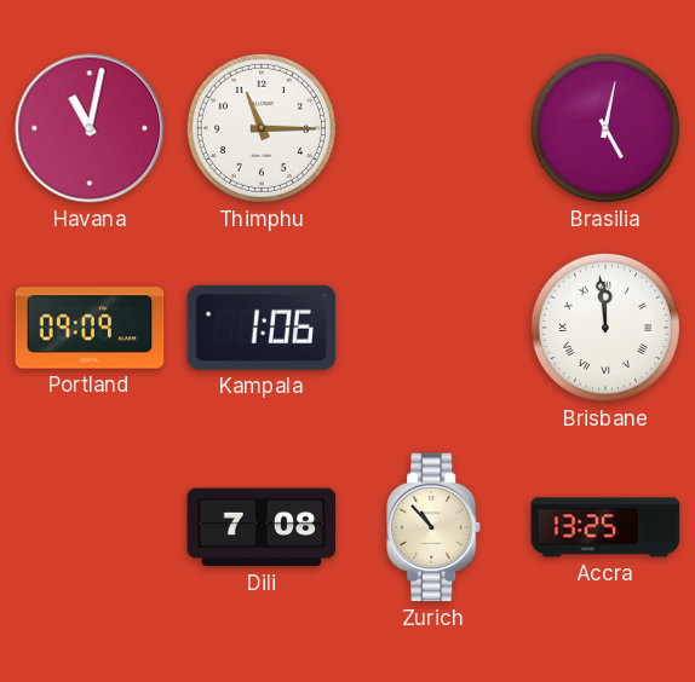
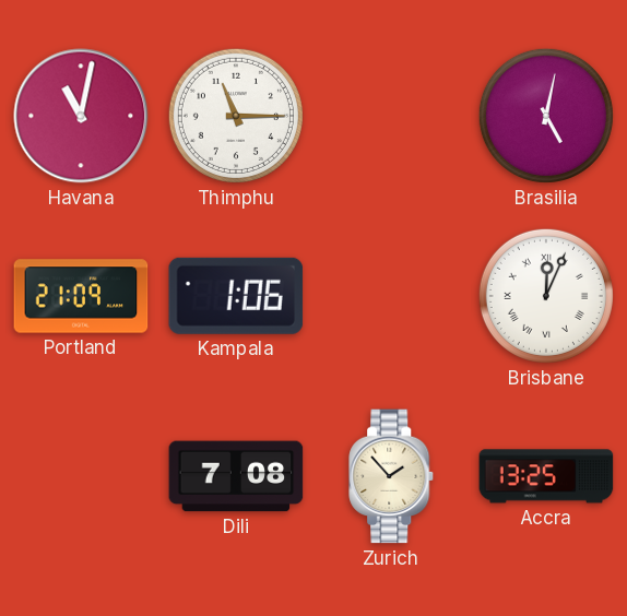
Portland: 09:09 -> 21:09 (81, 296)
Brisbane: 11:59 -> 12:04 (546, 296)
Zurich: 10:53 -> 1:53 (392, 476)
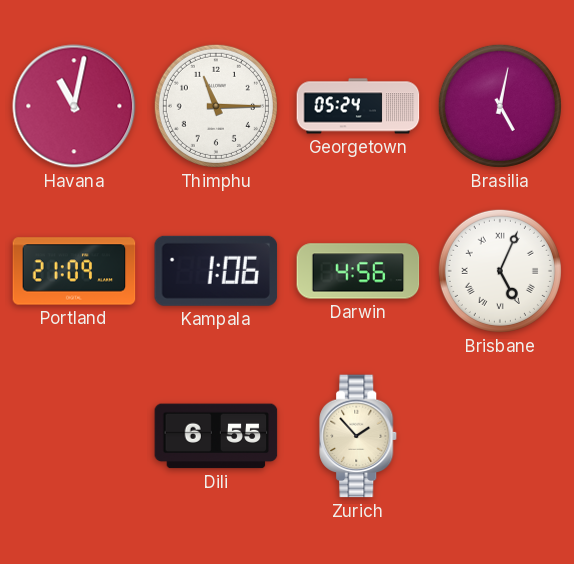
Georgetown: none -> 05:24 (358, 106)
Darwin: none -> 4:56 (358, 271)
Brisbane: 12:04 -> 5:04 (500, 271)
Dili: 7:08 -> 6:55 (216, 436)
Accra: 13:25 -> none (546, 476)
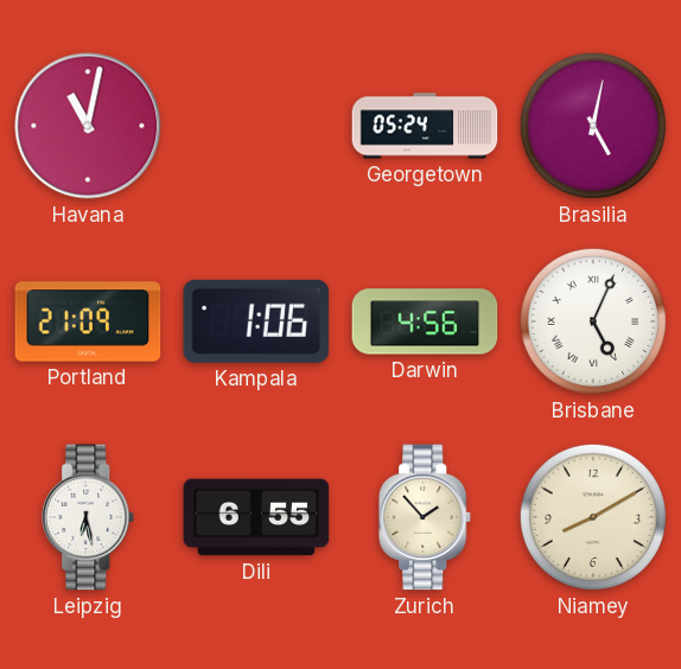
Thimphu: 11:15 -> none (216, 106)
Leipzig: none -> 6:28 (89, 517)
Niamey: none -> 8:10 (593, 517)
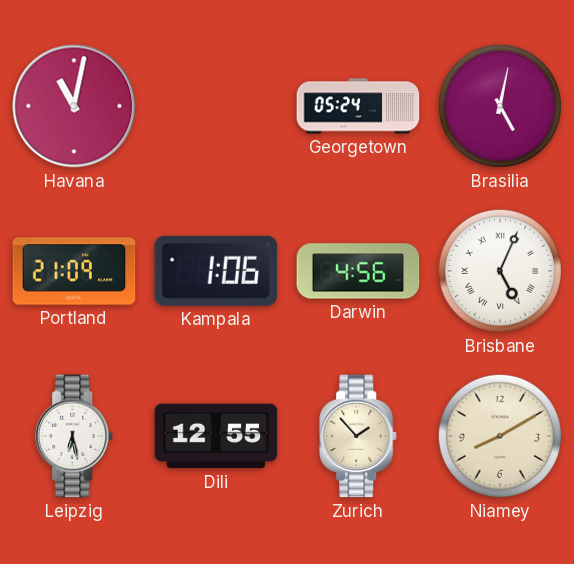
Dili: 6:55 -> 12:55 (216, 436)
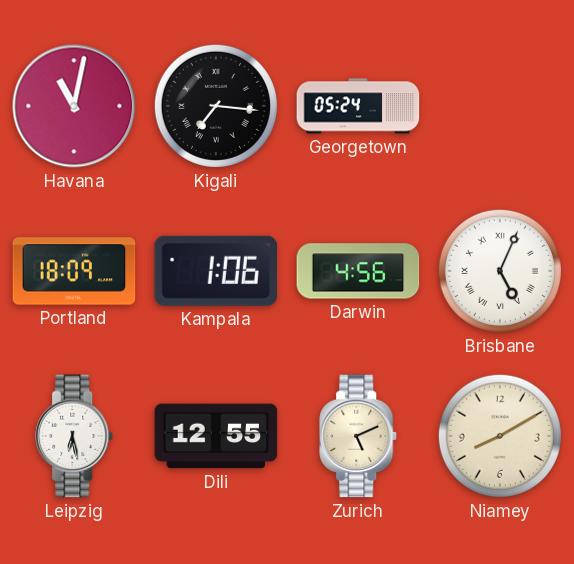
Kigali: none -> 7:16 (216, 106)
Brasilia: 5:02 -> none (500, 106)
Portland: 21:09 -> 18:09 (74, 271)
Zurich: 1:53 -> 5:11 (359, 436)
